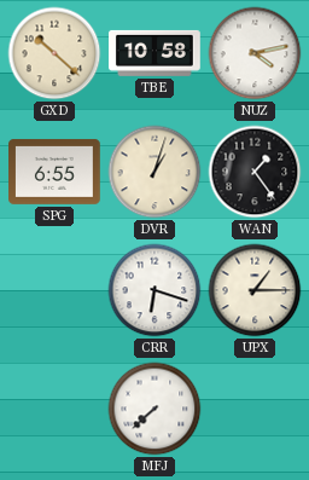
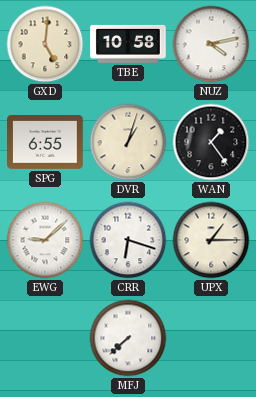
GXD: 10:22 -> 5:01 (45, 44)
EWG: none -> 9:08 (45, 240)
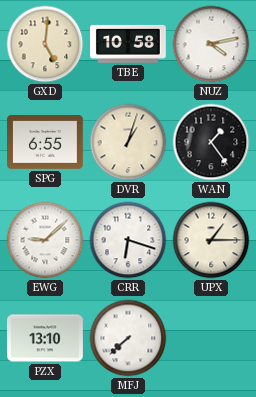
PZX: none -> 13:10 (46, 338)
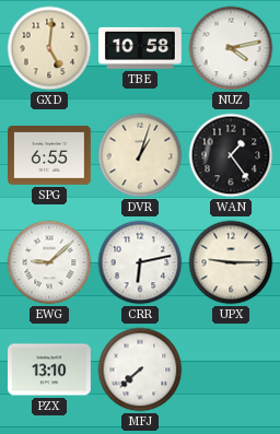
CRR: 6:18 -> 6:13 (140, 262)
UPX: 1:15 -> 9:15 (231, 262)
